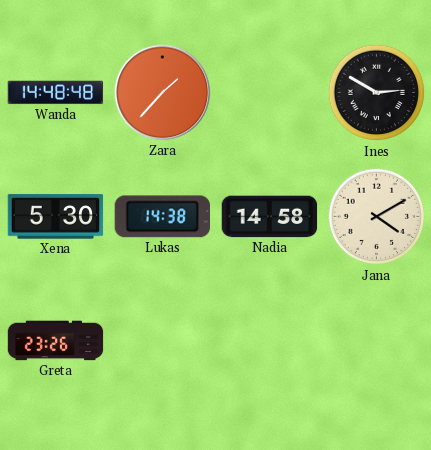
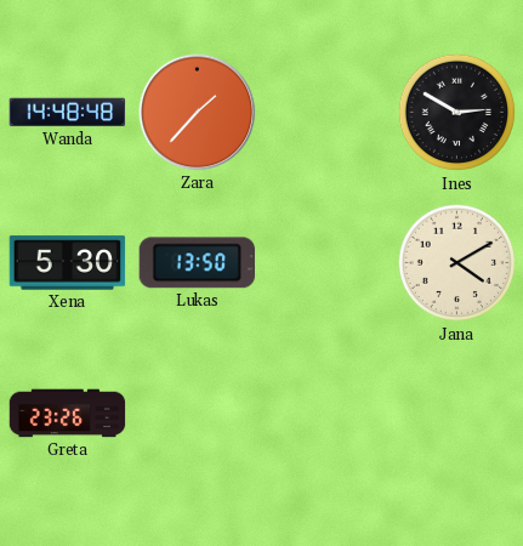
Lukas: 14:38 -> 13:50 (197, 263)
Nadia: 14:58 -> none (270, 217)
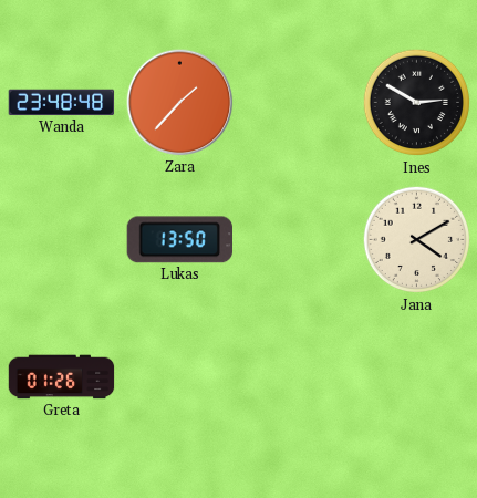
Wanda: 14:48 -> 23:48 (62, 103)
Xena: 5:30 -> none (68, 263)
Greta: 23:26 -> 01:26 (62, 377)
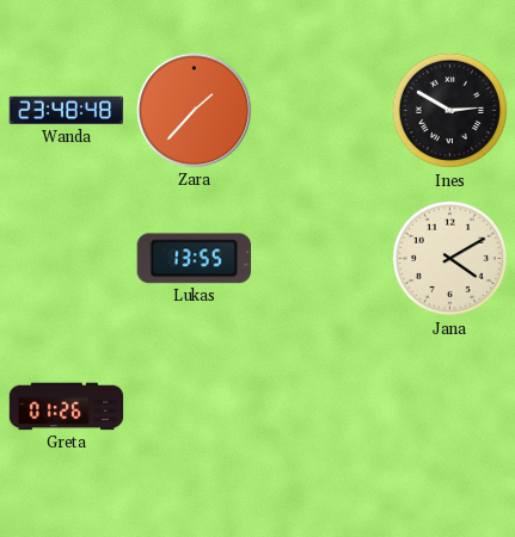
Lukas: 13:50 -> 13:55 (194, 259)
